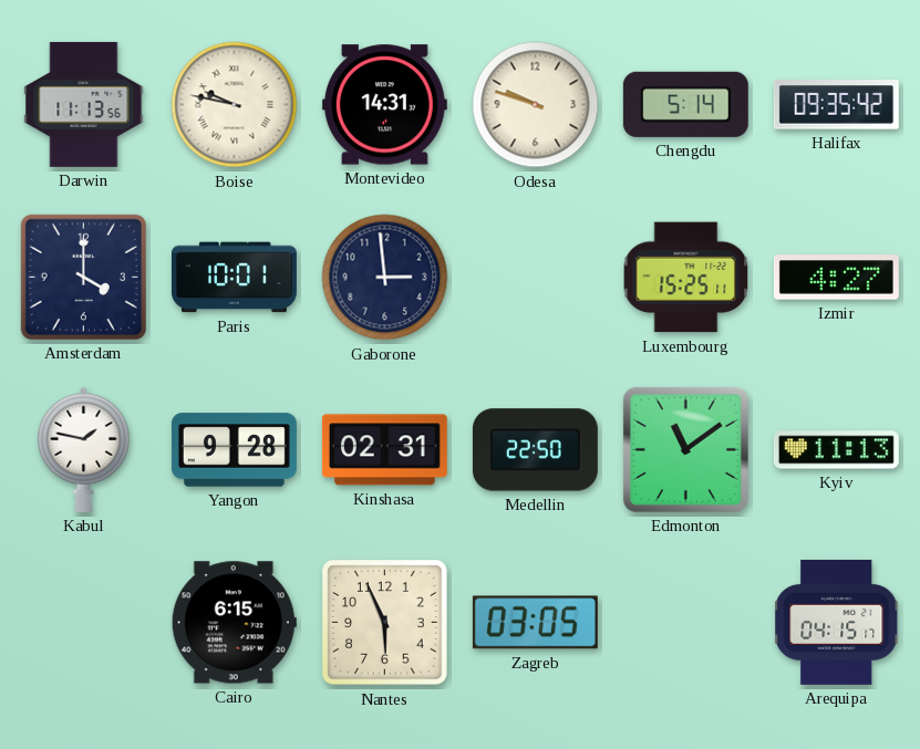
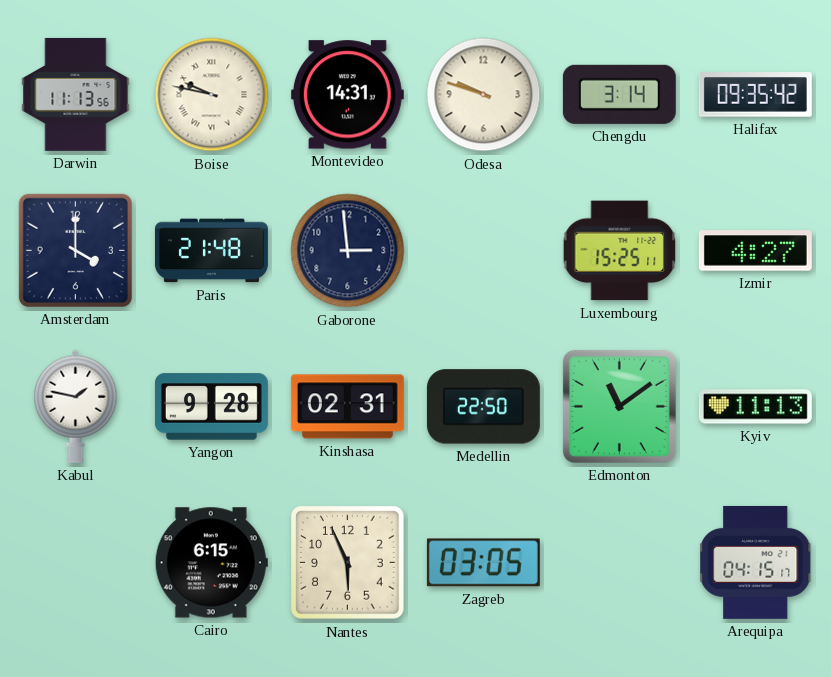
Chengdu: 5:14 -> 3:14 (619, 94)
Paris: 10:01 -> 21:48 (211, 251)
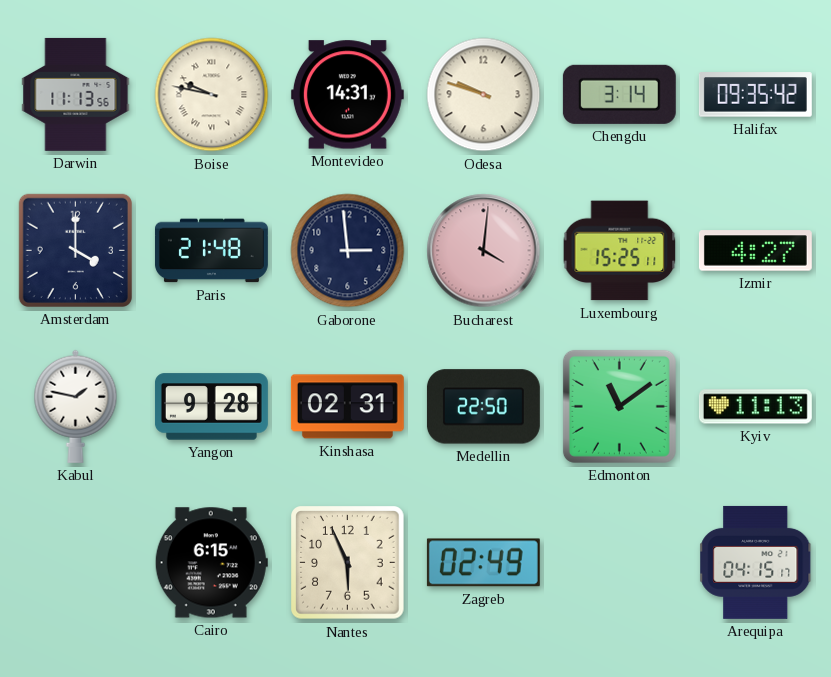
Bucharest: none -> 4:01 (484, 251)
Zagreb: 03:05 -> 02:49 (483, 563)
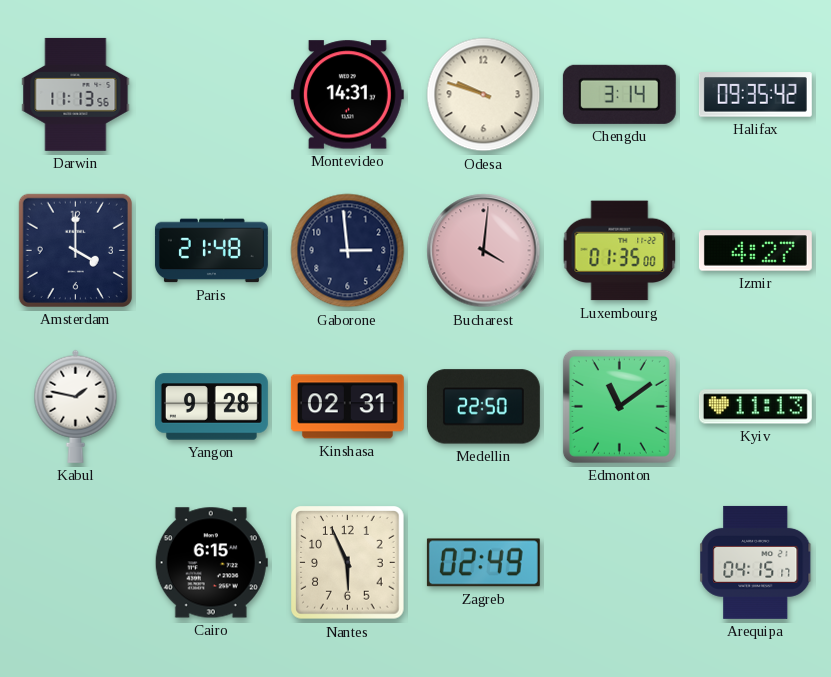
Boise: 9:47 -> none (212, 95)
Luxembourg: 15:25 -> 01:35 (620, 251)
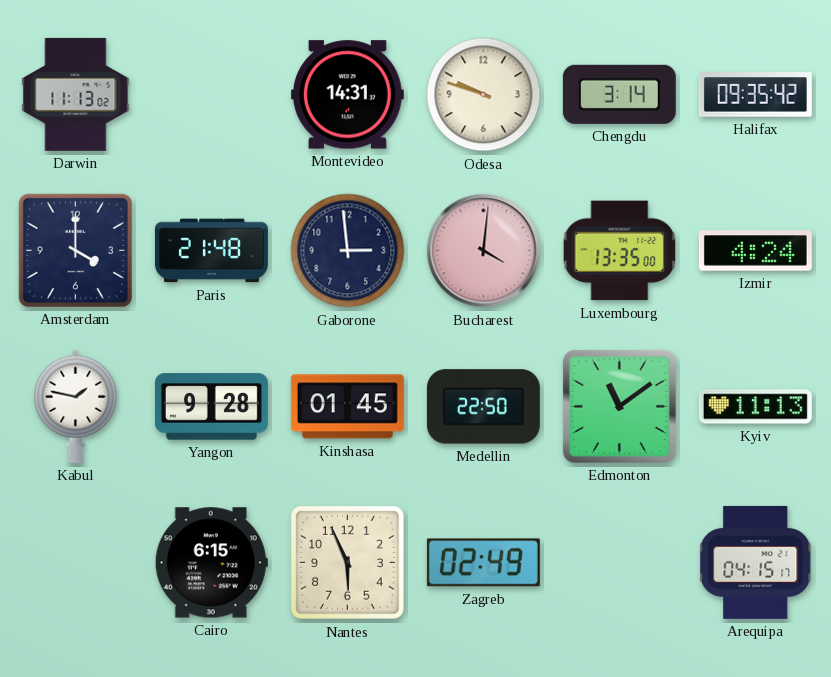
Darwin: 11:13:56 -> 11:13:02 (76, 94)
Luxembourg: 01:35 -> 13:35 (620, 251)
Izmir: 4:27 -> 4:24 (755, 251)
Kinshasa: 02:31 -> 01:45 (347, 407)
